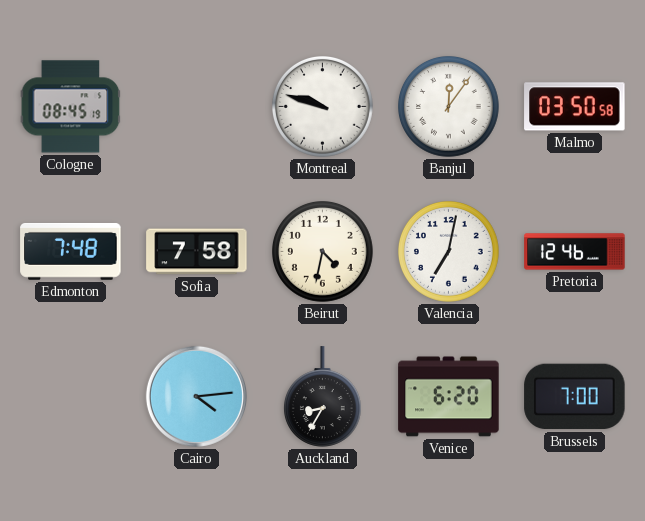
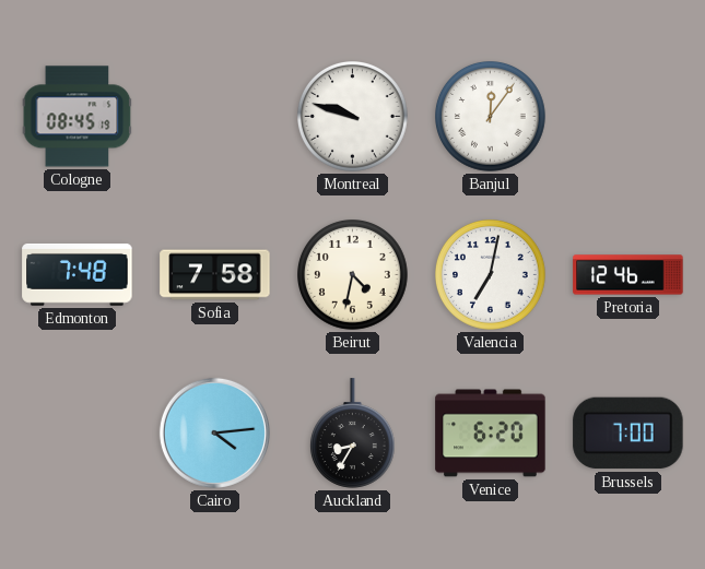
Malmo: 03:50 -> none (575, 107)
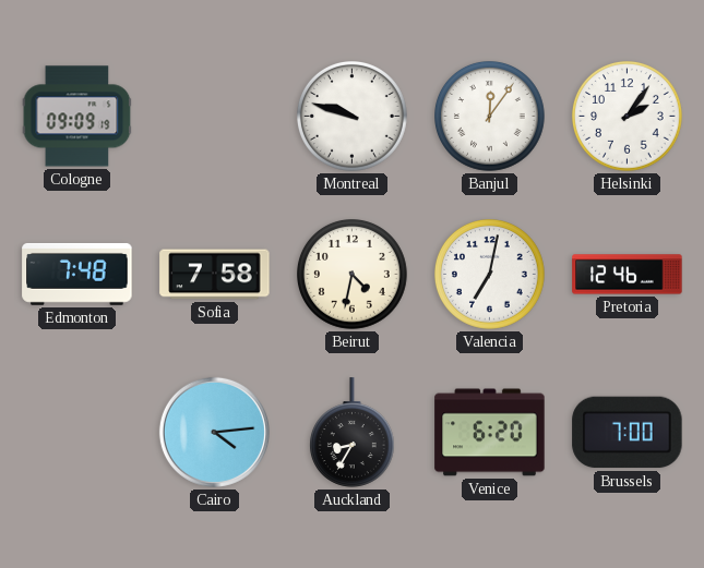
Cologne: 08:45 -> 09:09 (77, 117)
Helsinki: none -> 2:06 (628, 117)
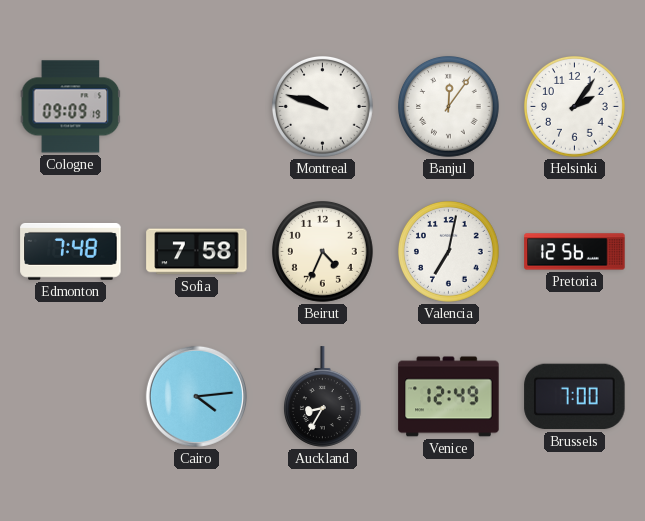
Beirut: 4:32 -> 4:34 (323, 252)
Pretoria: 12:46 -> 12:56 (575, 252)
Venice: 6:20 -> 12:49 (449, 397)
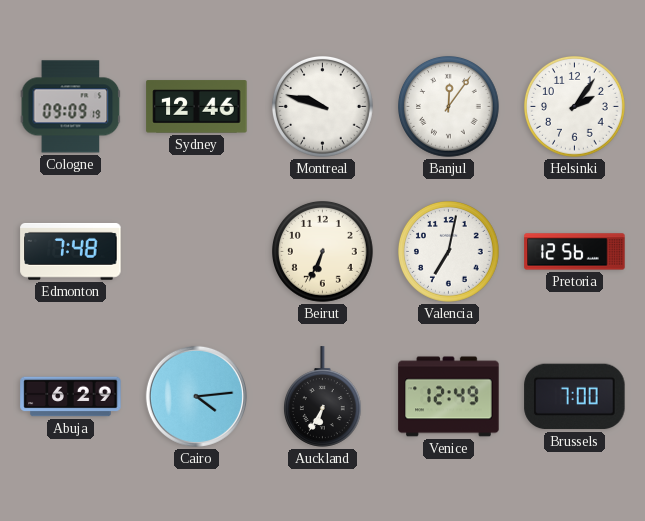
Sydney: none -> 12:46 (197, 107)
Sofia: 7:58 -> none (197, 252)
Beirut: 4:34 -> 6:34 (323, 252)
Abuja: none -> 6:29 (71, 397)
Auckland: 8:35 -> 6:35 (322, 397)
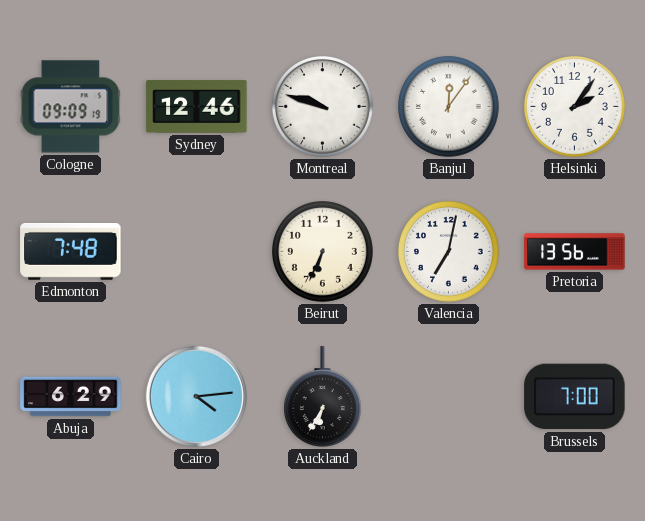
Pretoria: 12:56 -> 13:56 (575, 252)
Venice: 12:49 -> none (449, 397)
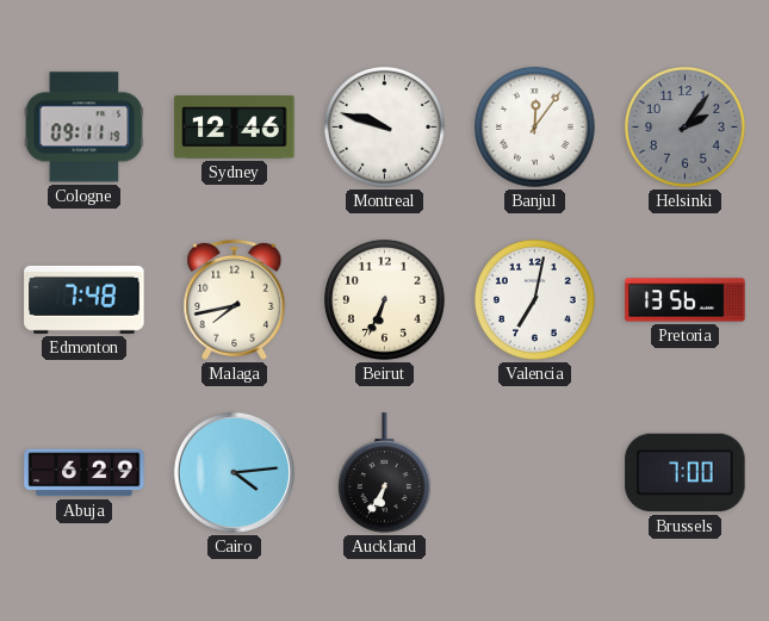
Cologne: 09:09 -> 09:11 (85, 128)
Helsinki dial: white -> grey (686, 128)
Malaga: none -> 7:43 (235, 299)
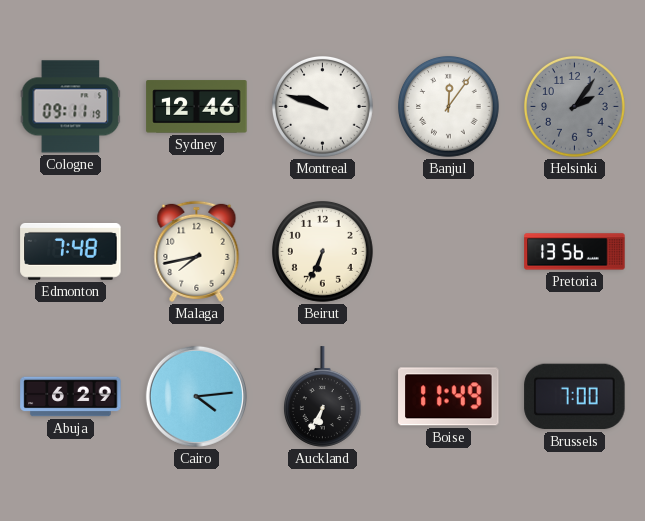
Valencia: 7:02 -> none (535, 300)
Boise: none -> 11:49 (449, 397)
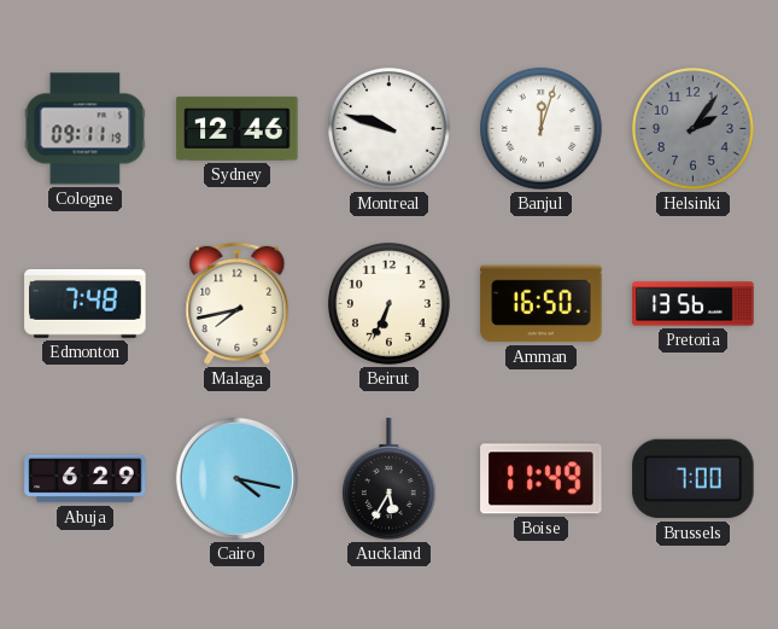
Banjul: 12:06 -> 12:03 (542, 129)
Amman: none -> 16:50 (542, 304)
Cairo: 4:14 -> 4:17 (236, 478)
Auckland: 6:35 -> 5:35 (388, 479)
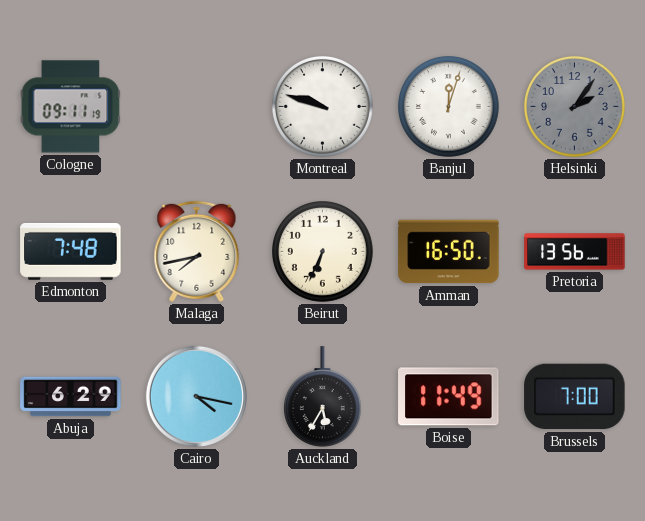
Sydney: 12:46 -> none (238, 129)
